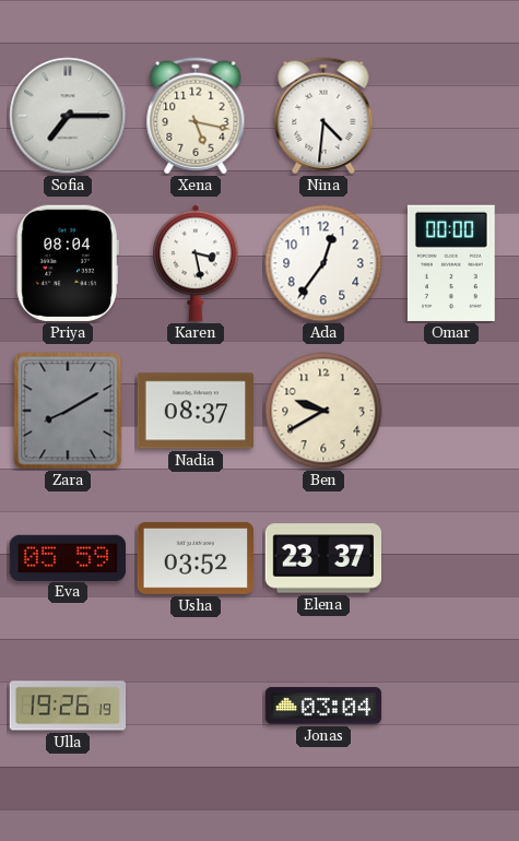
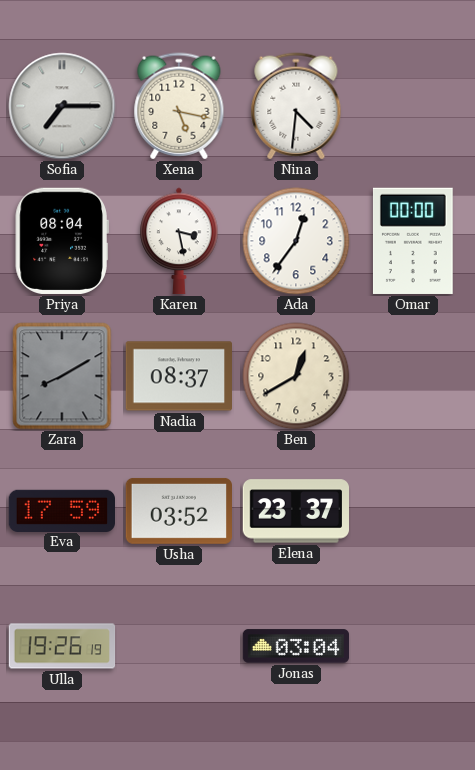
Ben: 9:40 -> 12:40 (296, 376)
Eva: 05:59 -> 17:59 (61, 510)
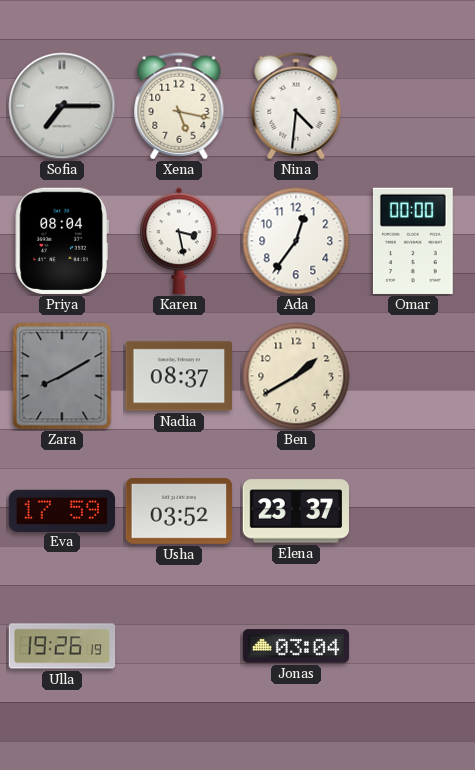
Ben: 12:40 -> 1:40 (296, 376)
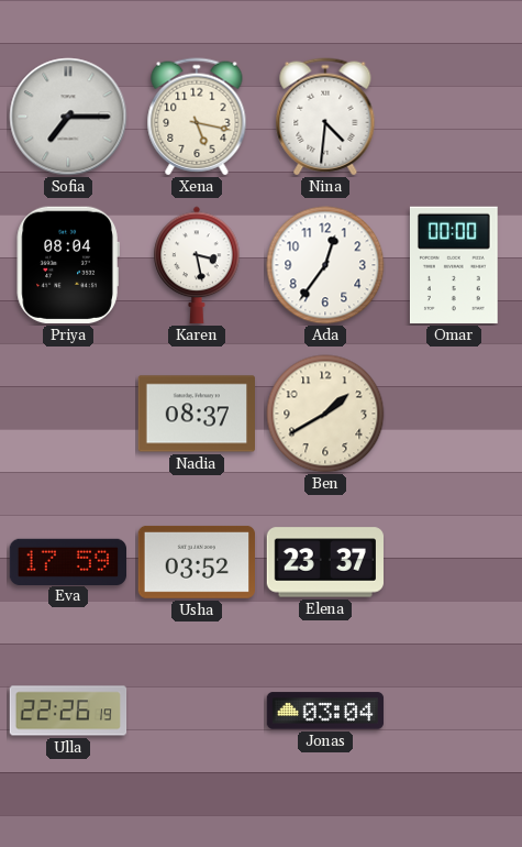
Zara: 8:10 -> none (62, 376)
Ulla: 19:26 -> 22:26 (68, 711)
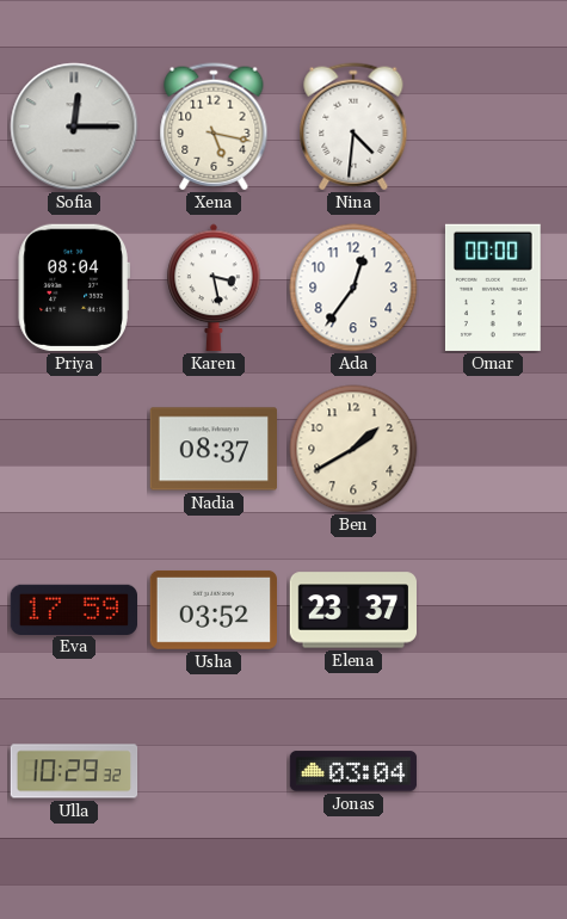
Sofia: 7:15 -> 12:15 (74, 127)
Ulla: 22:26 -> 10:29 (74, 771)
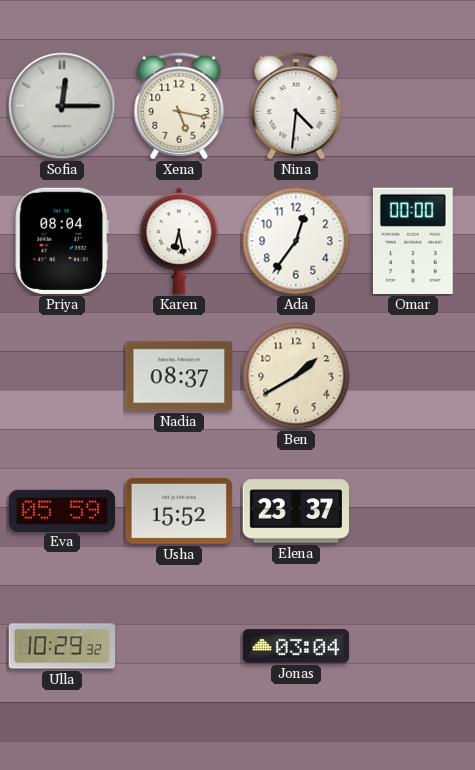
Karen: 3:28 -> 6:28 (179, 241)
Eva: 17:59 -> 05:59 (61, 510)
Usha: 03:52 -> 15:52 (178, 511)
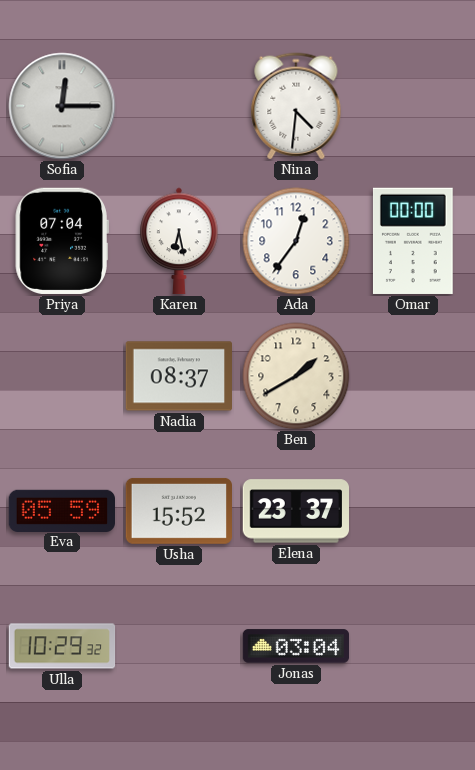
Xena: 5:17 -> none (179, 106)
Priya: 08:04 -> 07:04 (62, 241)
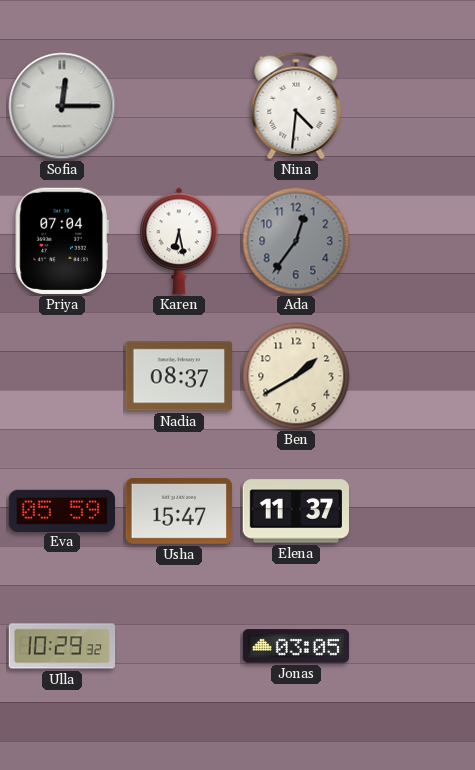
Ada dial: white -> grey (296, 241)
Omar: 00:00 -> none (413, 241)
Usha: 15:52 -> 15:47 (178, 511)
Elena: 23:37 -> 11:37 (296, 511)
Jonas: 03:04 -> 03:05 (296, 646)
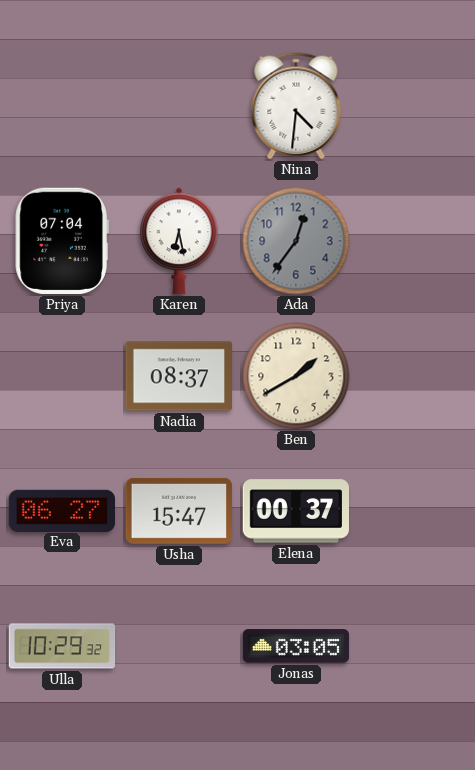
Sofia: 12:15 -> none (62, 106)
Eva: 05:59 -> 06:27 (61, 510)
Elena: 11:37 -> 00:37 (296, 511)
